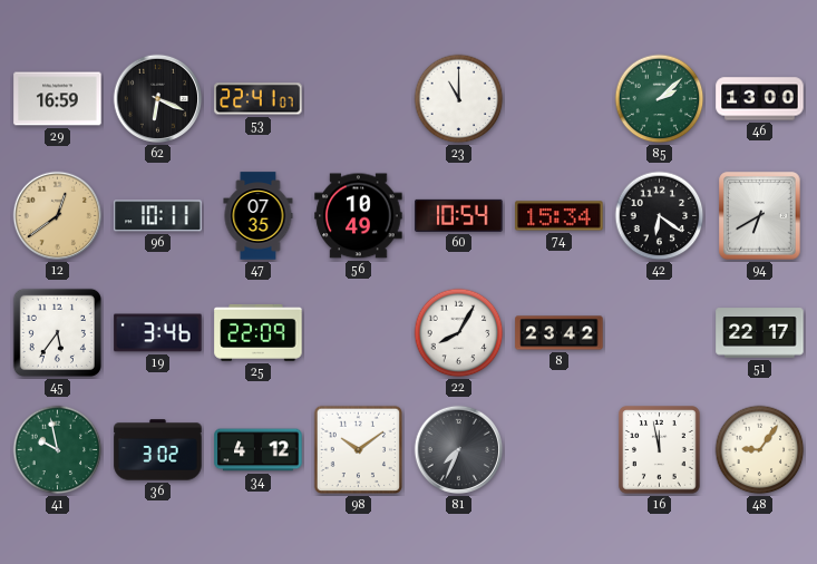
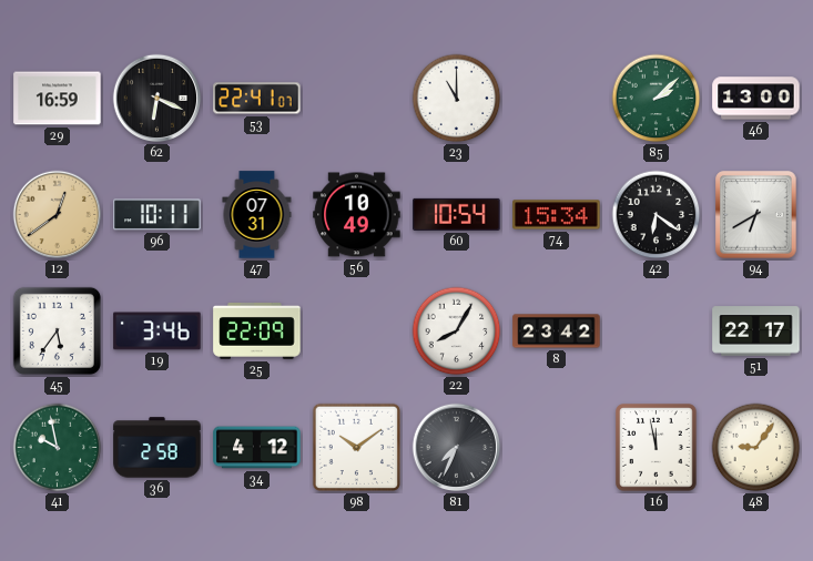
47: 07:35 -> 07:31 (257, 215)
36: 3:02 -> 2:58 (157, 448)
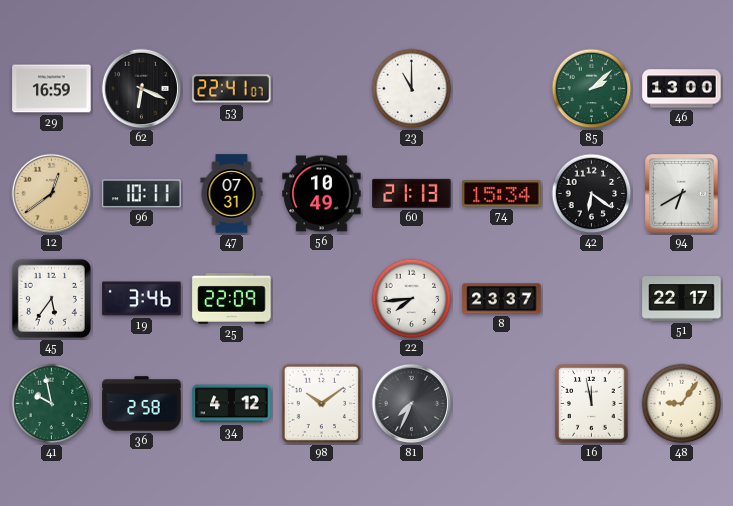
60: 10:54 -> 21:13 (412, 193)
22: 8:05 -> 7:44 (412, 299)
8: 23:42 -> 23:37 (502, 299)
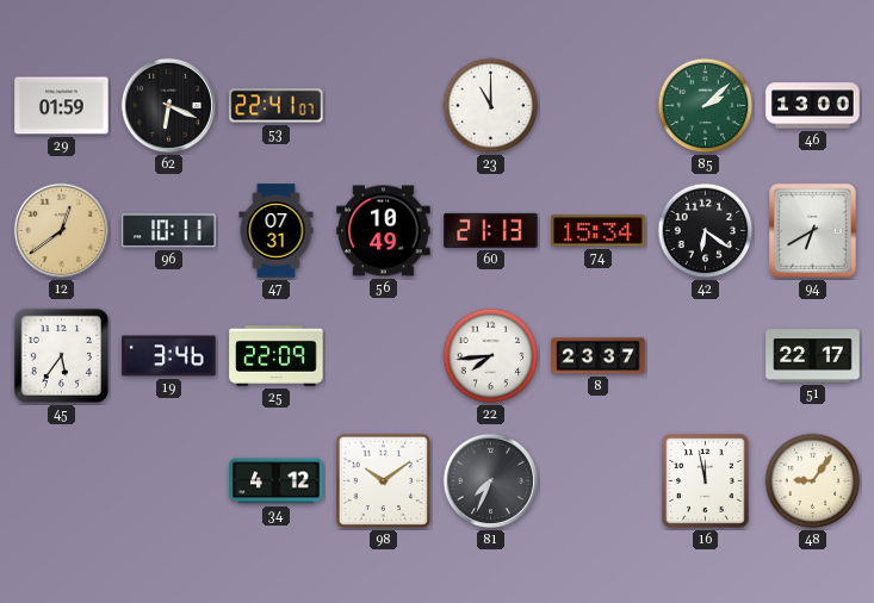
29: 16:59 -> 01:59 (62, 106)
41: 9:58 -> none (52, 404)
36: 2:58 -> none (142, 404)
